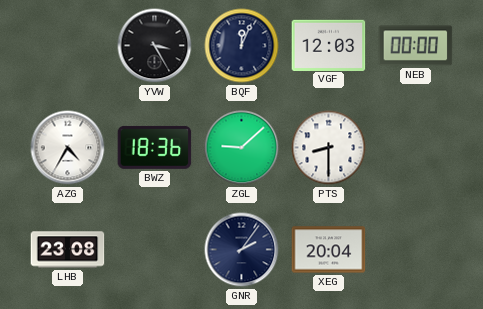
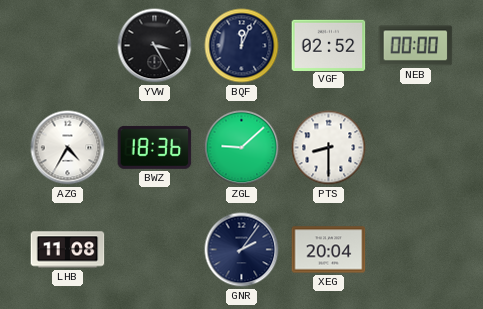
VGF: 12:03 -> 02:52 (329, 45)
LHB: 23:08 -> 11:08 (68, 250)
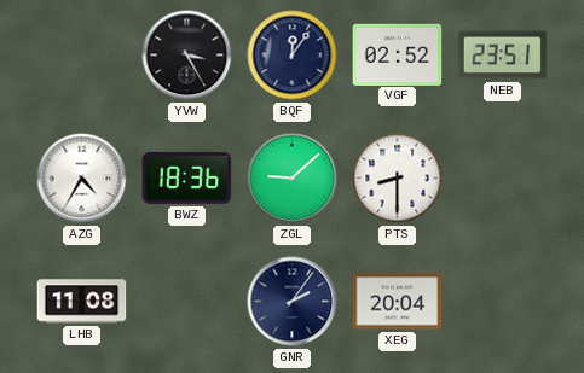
BQF: 12:04 -> 12:06 (293, 56)
NEB: 00:00 -> 23:51 (503, 56)
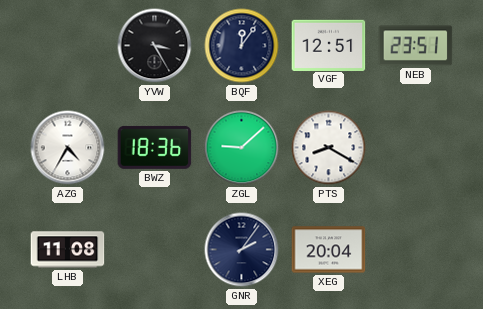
VGF: 02:52 -> 12:51 (329, 45)
PTS: 8:30 -> 8:20 (329, 148)
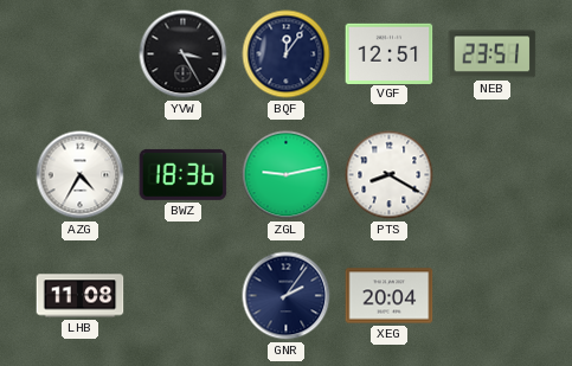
ZGL: 9:08 -> 9:13 (287, 175)
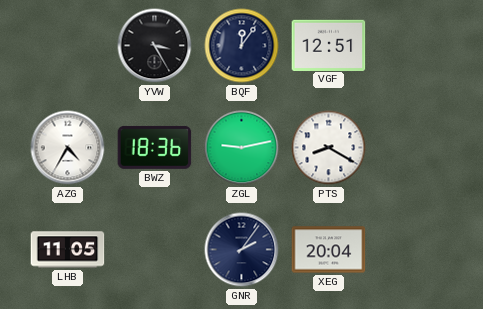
NEB: 23:51 -> none (493, 54)
LHB: 11:08 -> 11:05 (68, 250)
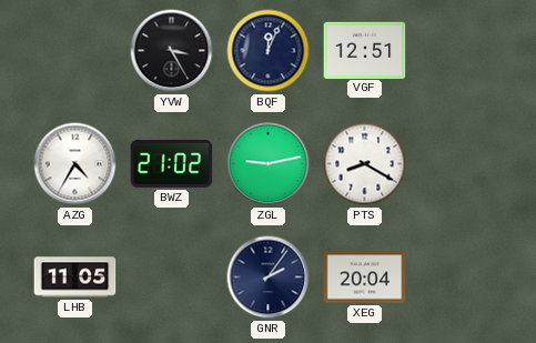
BQF: 12:06 -> 12:04 (269, 51)
BWZ: 18:36 -> 21:02 (172, 163)
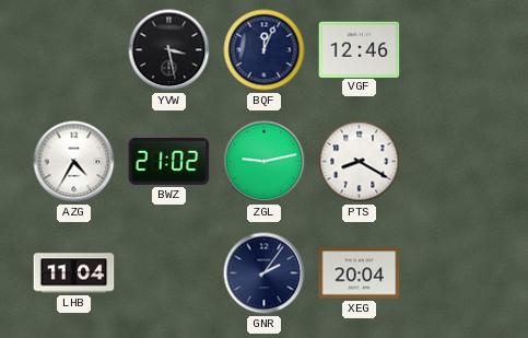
YVW: 3:25 -> 3:28 (169, 50)
VGF: 12:51 -> 12:46 (360, 49)
LHB: 11:05 -> 11:04 (74, 273)
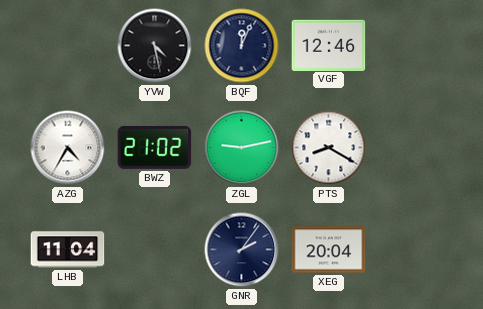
YVW: 3:28 -> 4:28 (155, 46)
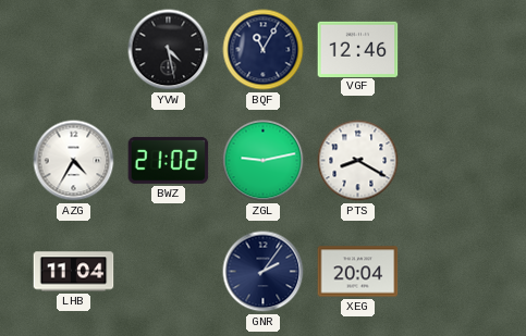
BQF: 12:04 -> 11:05 (264, 50)
